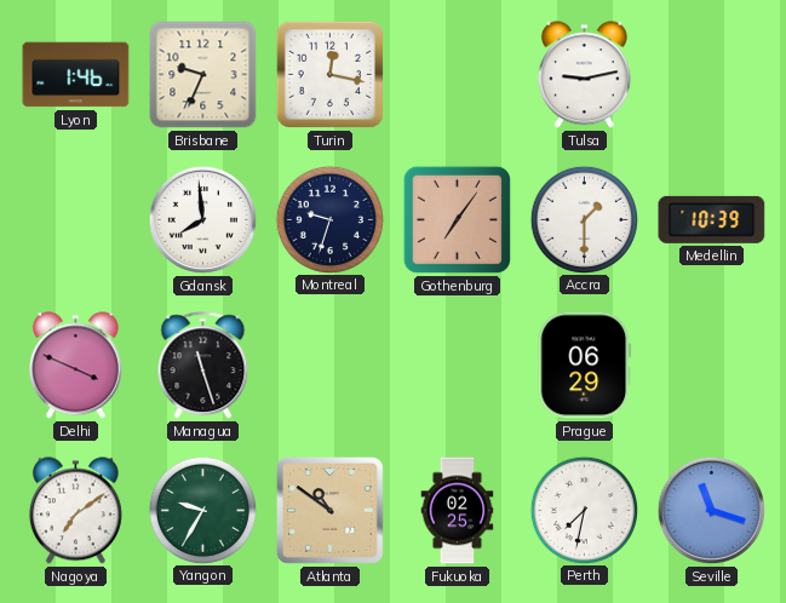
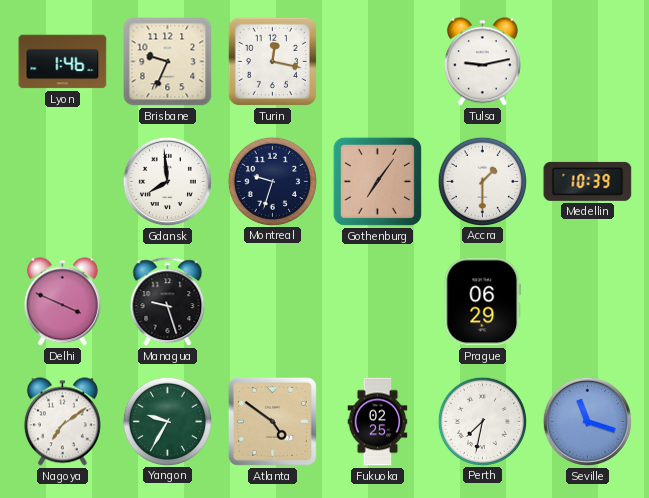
Managua: 11:27 -> 9:27 (168, 302)
Atlanta: 10:51 -> 4:51 (272, 421)
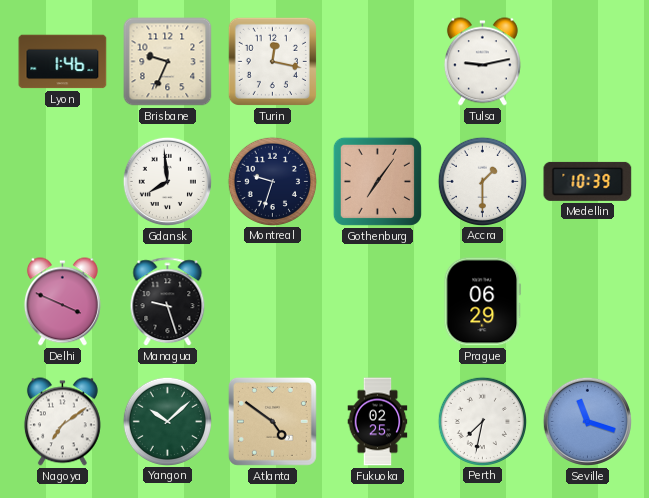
Yangon: 9:35 -> 10:08 (167, 421)
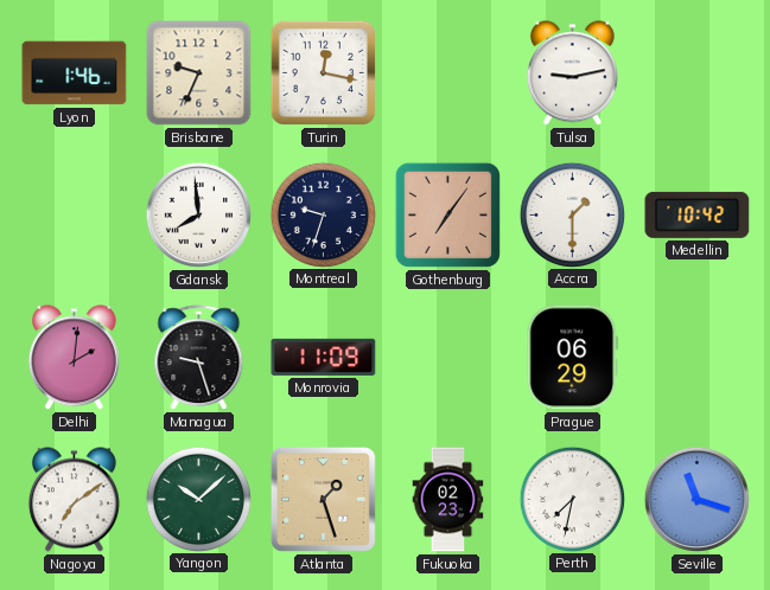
Medellin: 10:39 -> 10:42 (698, 214)
Delhi: 3:49 -> 2:01 (74, 358)
Monrovia: none -> 11:09 (324, 357)
Atlanta: 4:51 -> 1:27 (323, 499)
Fukuoka: 02:25 -> 02:23 (448, 500)
